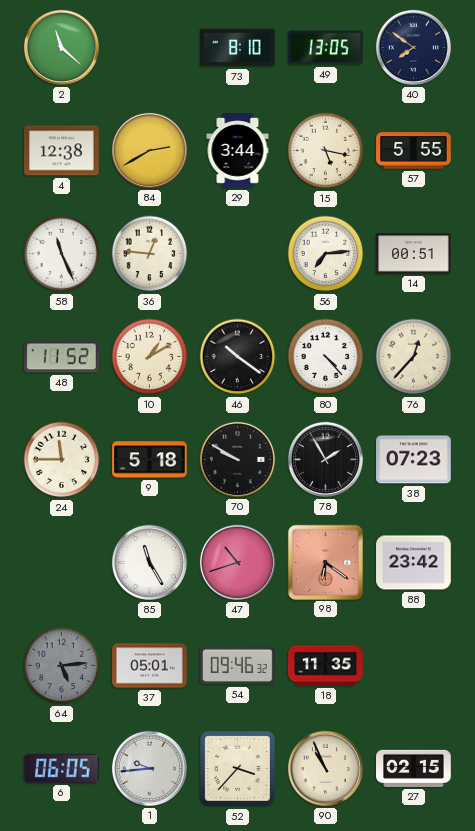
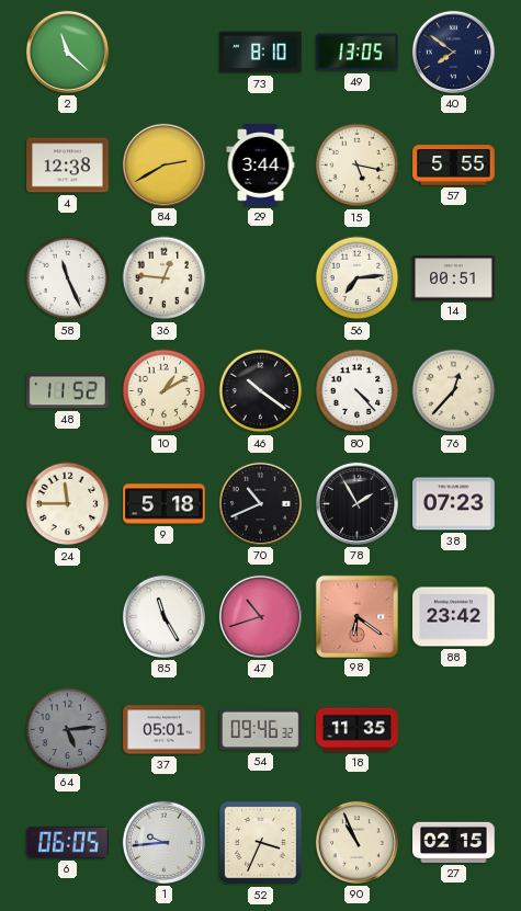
70: 9:50 -> 10:41 (260, 503)
52: 3:37 -> 3:34 (261, 843)
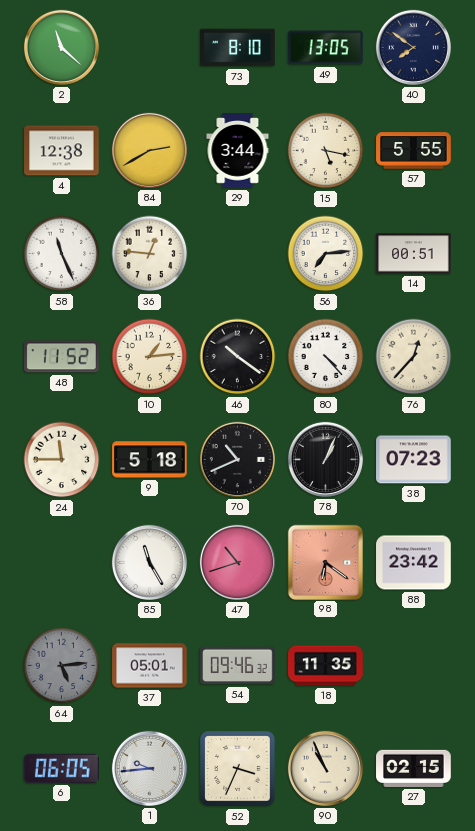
10: 1:10 -> 1:14 (150, 357)
78: 1:55 -> 1:04 (325, 459)
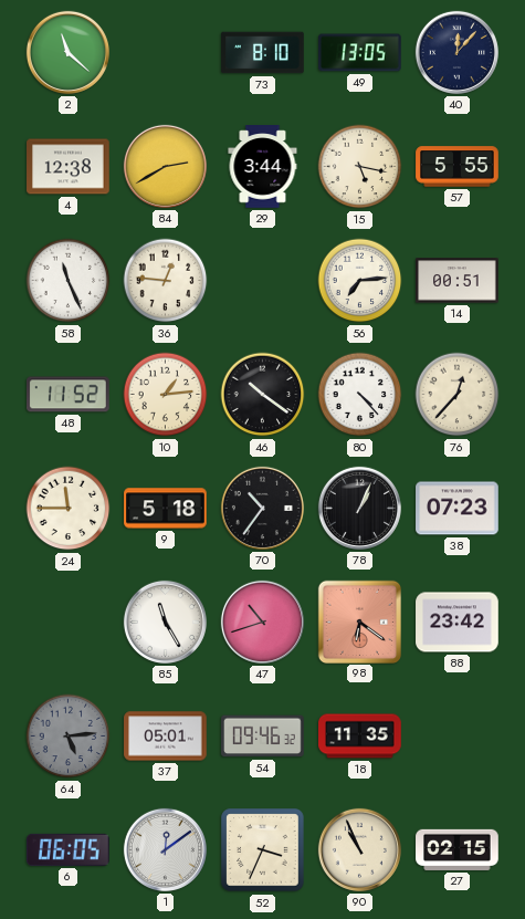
40: 7:51 -> 12:07 (456, 52)
70: 10:41 -> 10:36 (262, 508)
1: 9:44 -> 12:09 (165, 849)
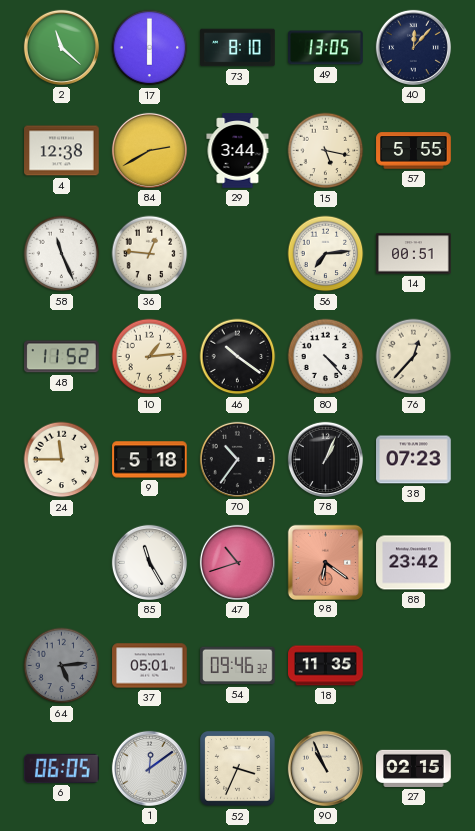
17: none -> 6:00 (150, 48)
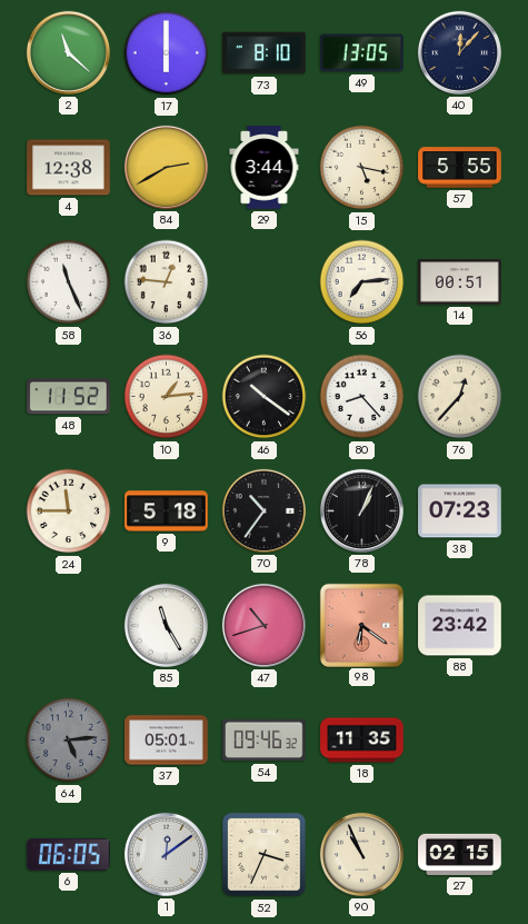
80: 4:23 -> 8:23 (362, 397)
